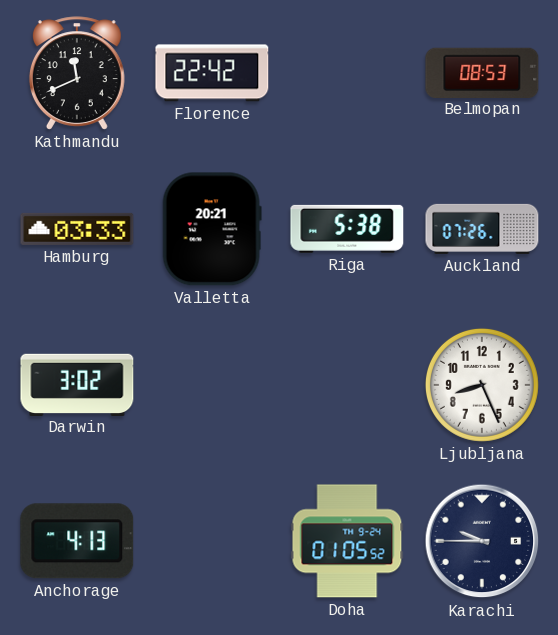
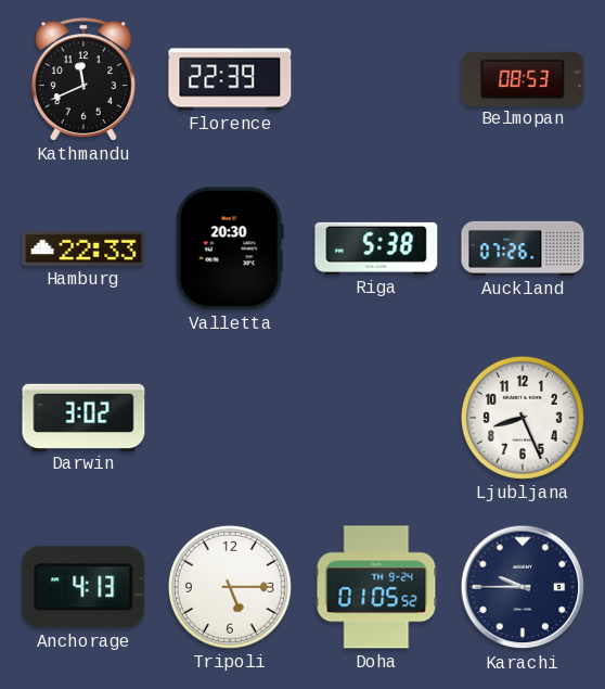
Florence: 22:42 -> 22:39 (230, 79)
Hamburg: 03:33 -> 22:33 (83, 248)
Valletta: 20:21 -> 20:30 (230, 248)
Tripoli: none -> 5:15 (230, 587)
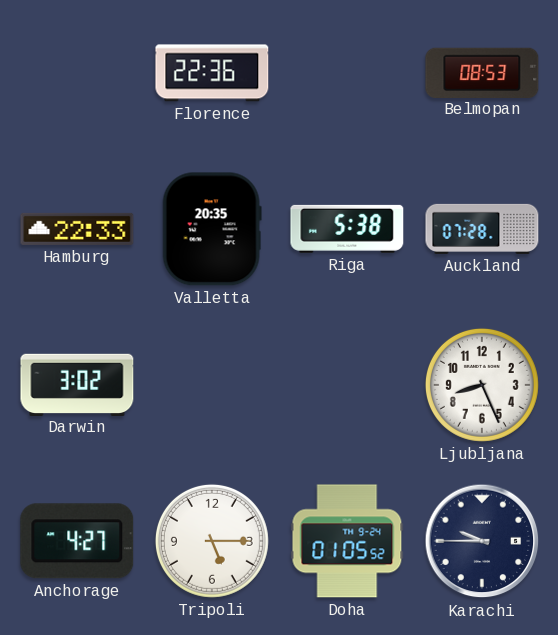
Kathmandu: 11:41 -> none (83, 79)
Florence: 22:39 -> 22:36 (212, 73)
Valletta: 20:30 -> 20:35 (212, 229)
Auckland: 07:26 -> 07:28 (482, 229)
Anchorage: 4:13 -> 4:27 (77, 541)
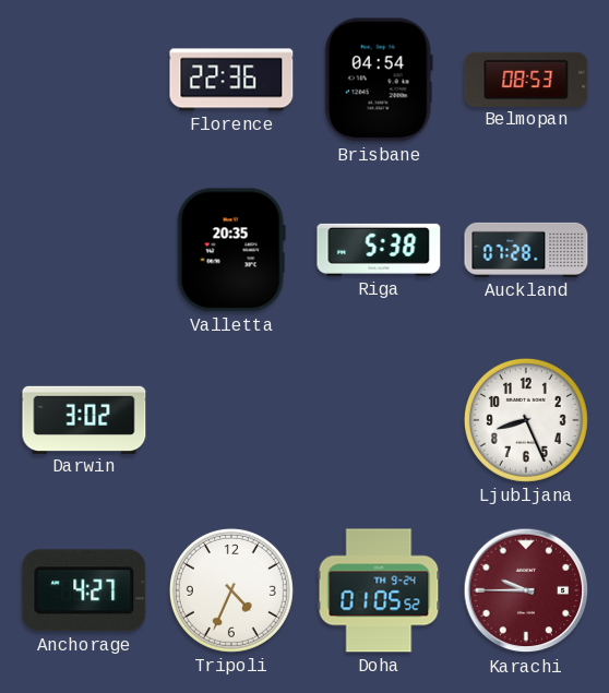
Brisbane: none -> 04:54 (379, 80)
Hamburg: 22:33 -> none (77, 229)
Tripoli: 5:15 -> 4:34 (231, 590)
Karachi dial: navy -> burgundy (526, 590)
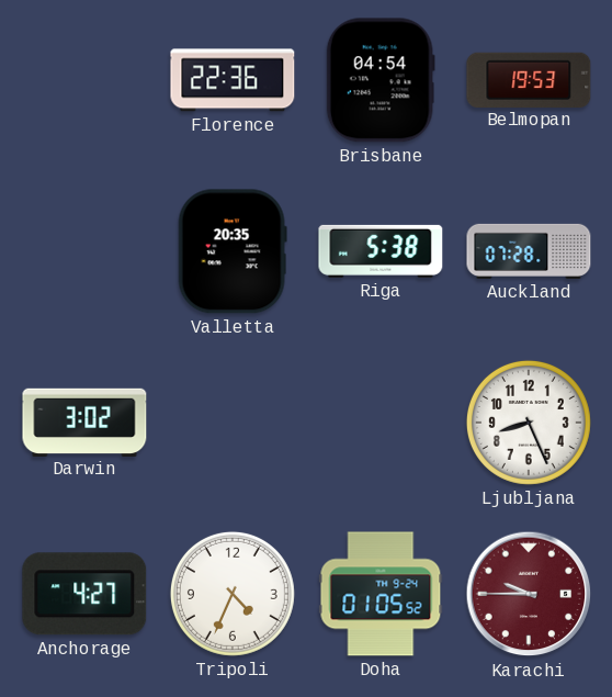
Belmopan: 08:53 -> 19:53 (529, 79)
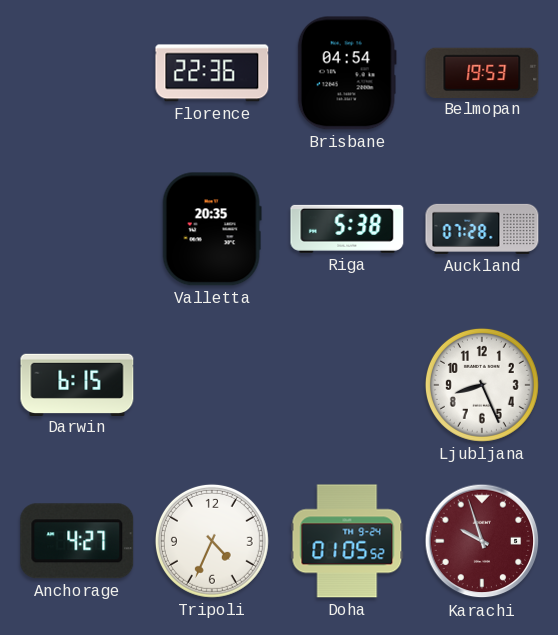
Darwin: 3:02 -> 6:15 (77, 384)
Karachi: 9:45 -> 9:57 (482, 541)
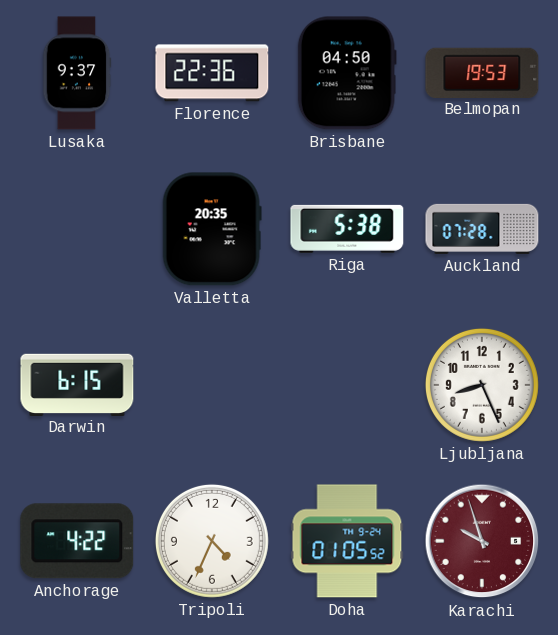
Lusaka: none -> 9:37 (77, 73)
Brisbane: 04:54 -> 04:50 (347, 73)
Anchorage: 4:27 -> 4:22 (77, 541)
